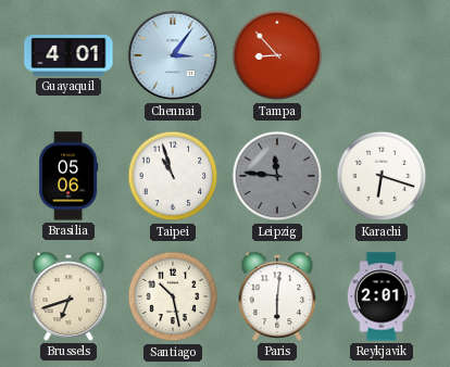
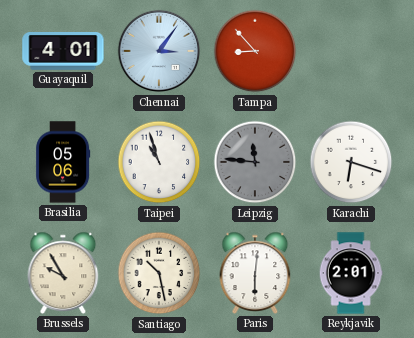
Brussels: 6:42 -> 9:55 (63, 273)
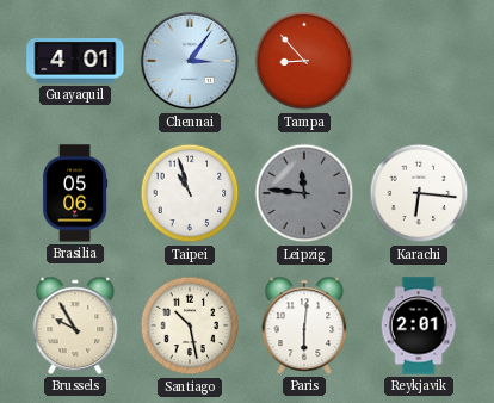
Karachi: 6:18 -> 6:16 (419, 193)
